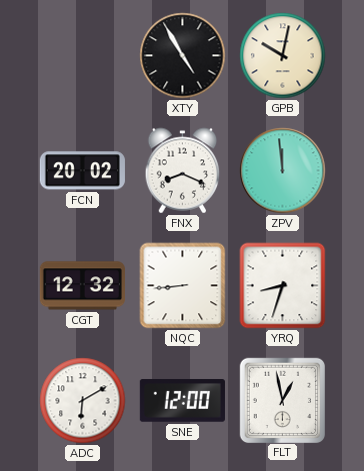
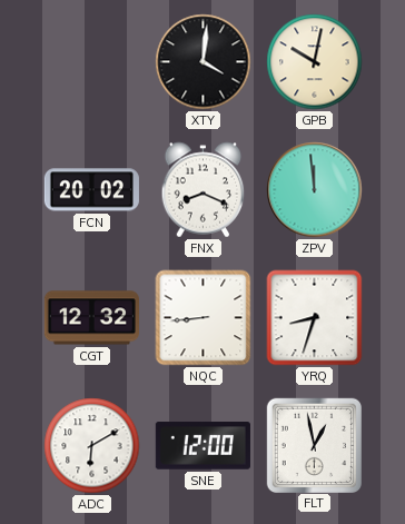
XTY: 4:55 -> 4:01 (204, 62)
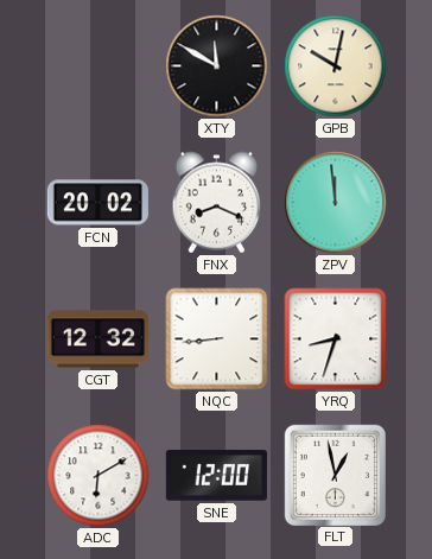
XTY: 4:01 -> 11:50 (217, 66)
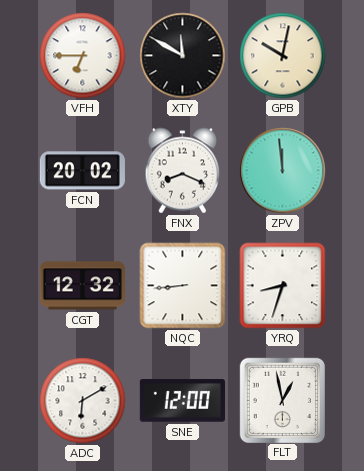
VFH: none -> 6:45 (83, 56)
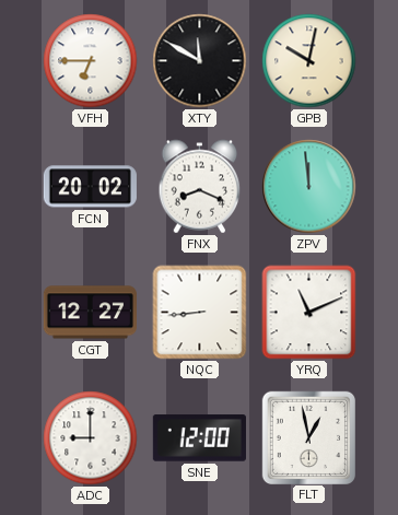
CGT: 12:32 -> 12:27 (90, 313)
YRQ: 8:33 -> 11:11 (309, 313)
ADC: 6:10 -> 9:00 (91, 438)
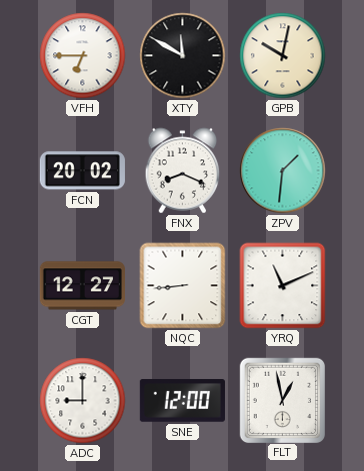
ZPV: 11:59 -> 1:31 (283, 171)
